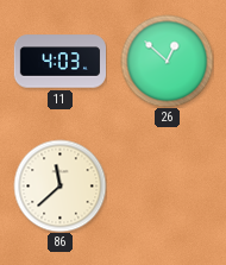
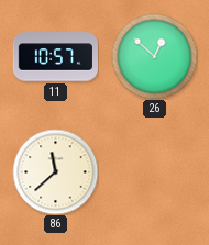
11: 4:03 -> 10:57 (55, 57)
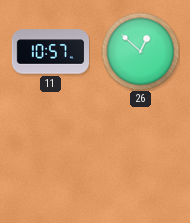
86: 11:38 -> none (55, 171)
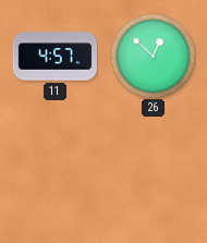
11: 10:57 -> 4:57 (54, 57)
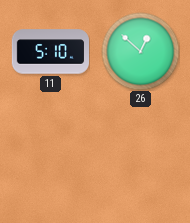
11: 4:57 -> 5:10 (50, 52)
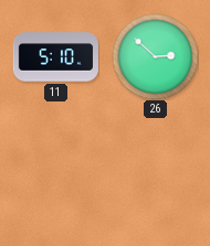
26: 12:52 -> 2:52 (155, 56)
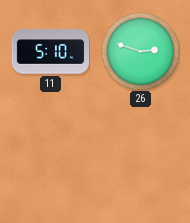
26: 2:52 -> 2:48 (140, 51)
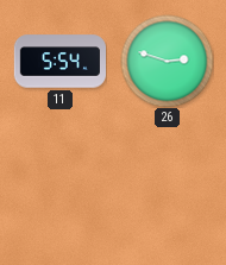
11: 5:10 -> 5:54 (59, 62)
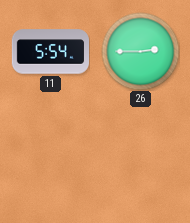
26: 2:48 -> 2:45 (140, 51)
